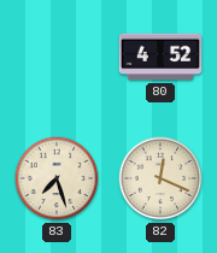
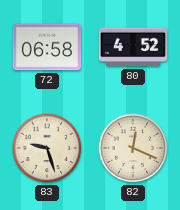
72: none -> 06:58 (47, 47)
83: 7:27 -> 9:27 (47, 148)
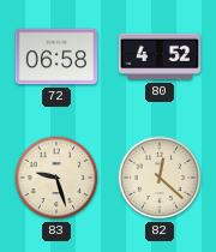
82: 12:19 -> 12:22 (160, 178)
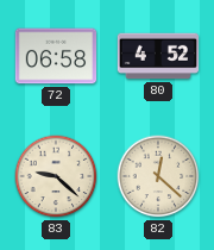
83: 9:27 -> 9:22 (56, 176)
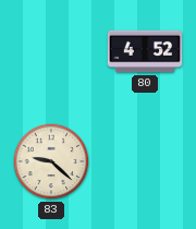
72: 06:58 -> none (56, 56)
82: 12:22 -> none (158, 176)
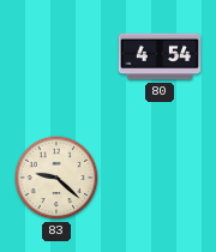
80: 4:52 -> 4:54 (160, 56)
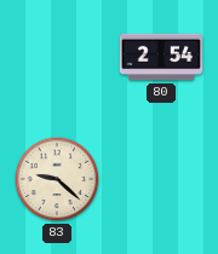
80: 4:54 -> 2:54 (161, 57)
